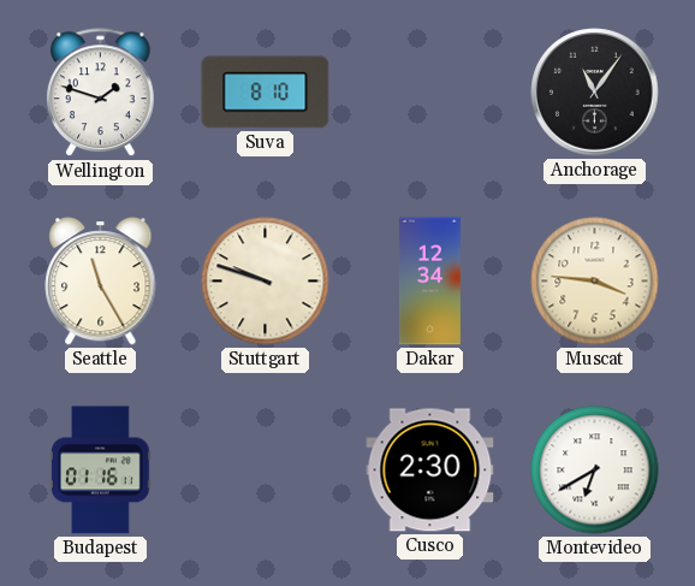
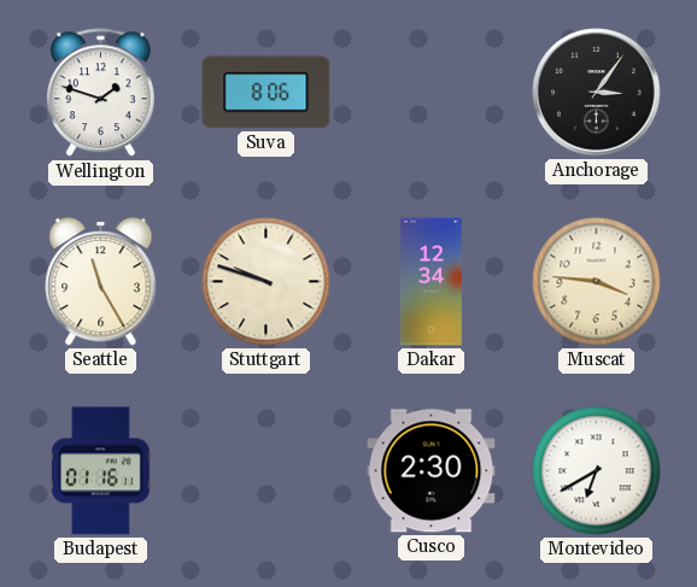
Suva: 8:10 -> 8:06 (266, 93)
Anchorage: 11:06 -> 3:06 (597, 93)
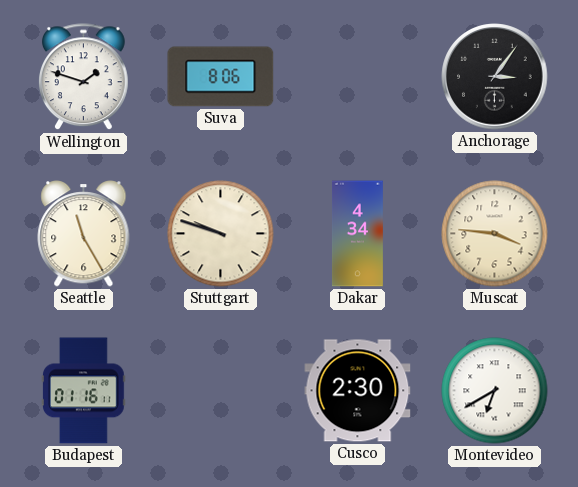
Dakar: 12:34 -> 4:34 (357, 234)
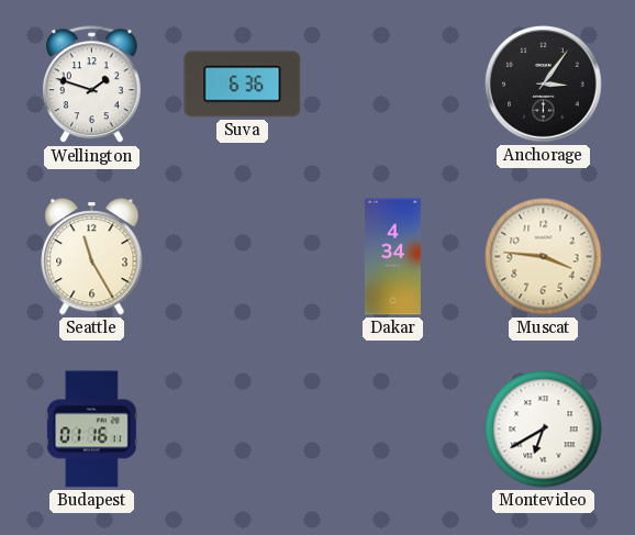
Suva: 8:06 -> 6:36 (243, 85)
Stuttgart: 9:48 -> none (221, 234)
Cusco: 2:30 -> none (358, 391)
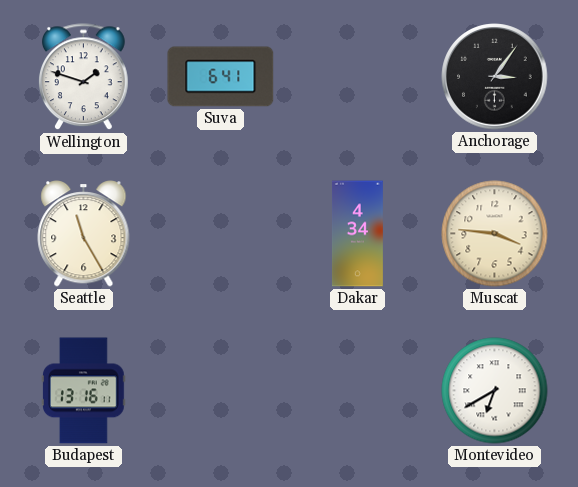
Suva: 6:36 -> 6:41 (221, 77)
Budapest: 01:16 -> 13:16 (84, 391)
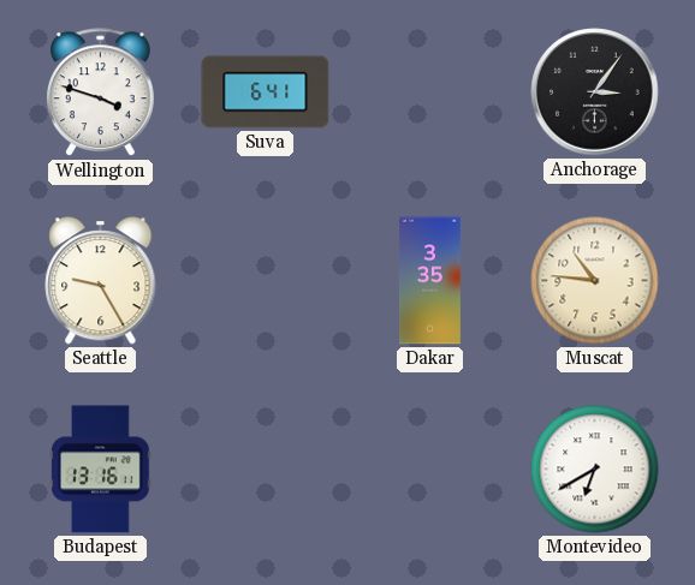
Wellington: 1:48 -> 3:48 (100, 92)
Seattle: 11:25 -> 9:25 (101, 281)
Dakar: 4:34 -> 3:35 (429, 281)
Muscat: 3:46 -> 10:46 (595, 281)
